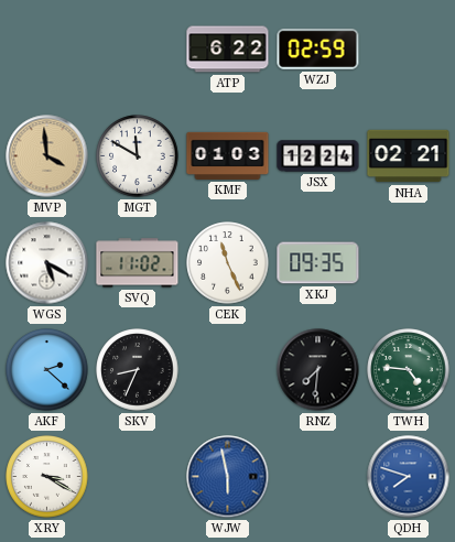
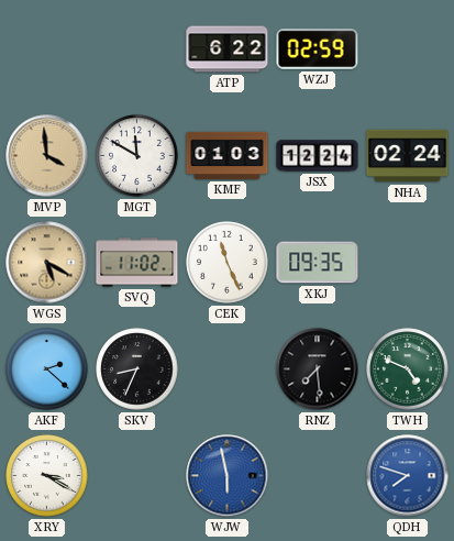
NHA: 02:21 -> 02:24 (408, 156)
WGS dial: white -> champagne (47, 263)
RNZ: 7:31 -> 7:29 (318, 369)
TWH: 4:46 -> 4:49 (408, 369)
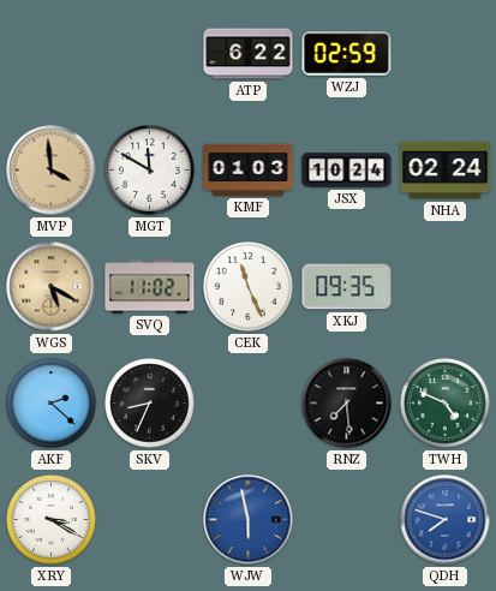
JSX: 12:24 -> 10:24 (347, 171)
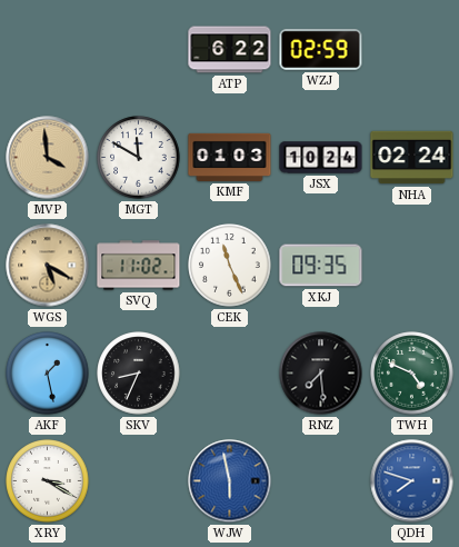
AKF: 2:22 -> 1:28 (48, 374)
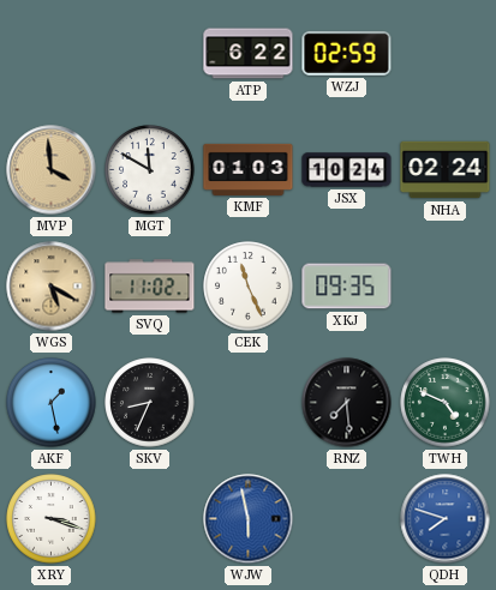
XRY: 3:20 -> 3:18 (52, 519)
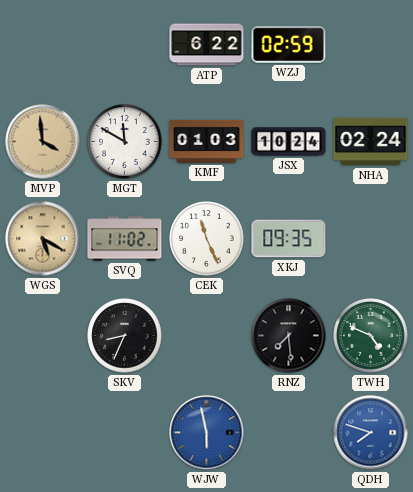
AKF: 1:28 -> none (52, 403)
XRY: 3:18 -> none (52, 519)
